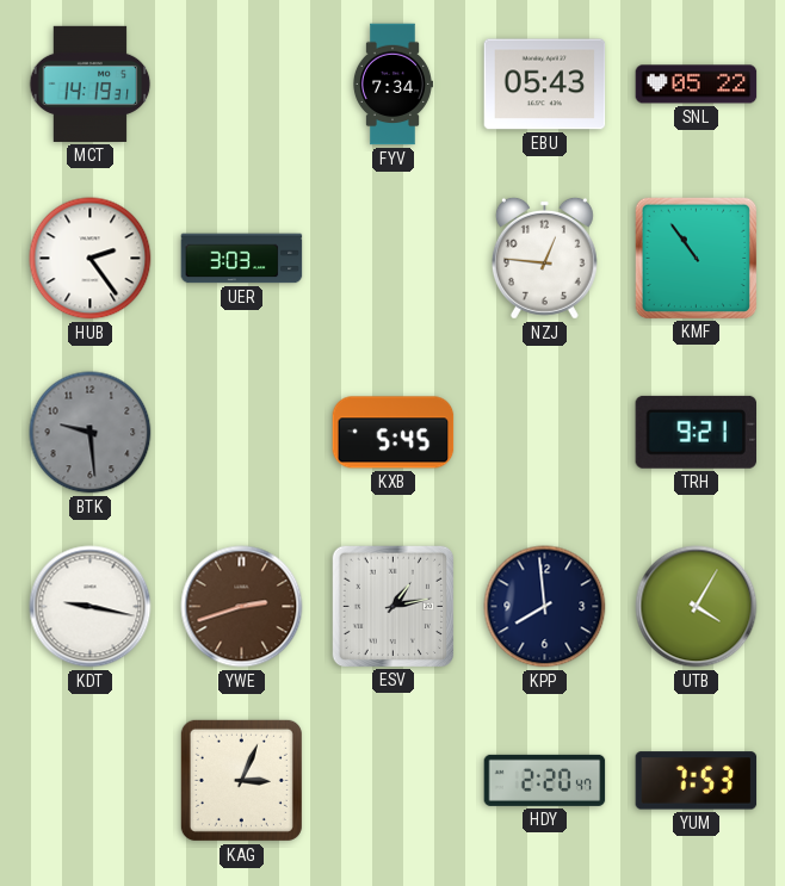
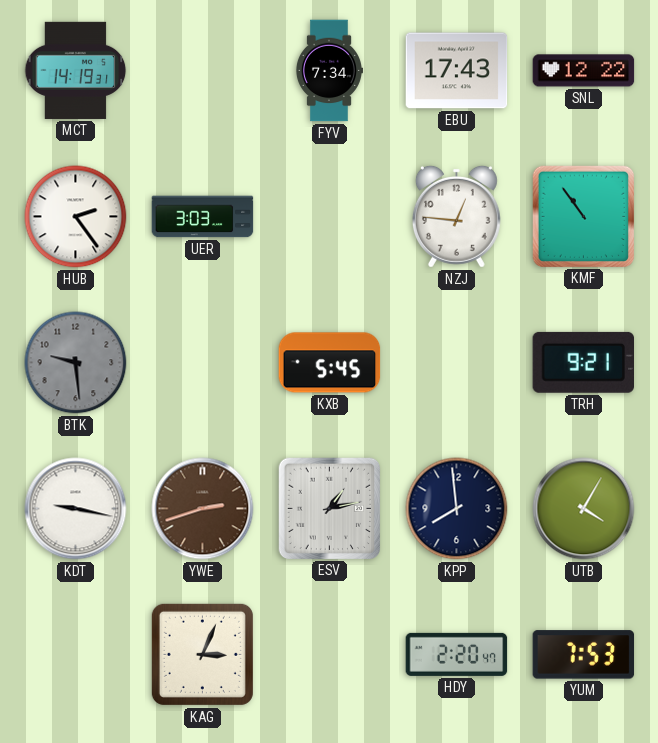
EBU: 05:43 -> 17:43 (457, 71)
SNL: 05:22 -> 12:22 (584, 71)
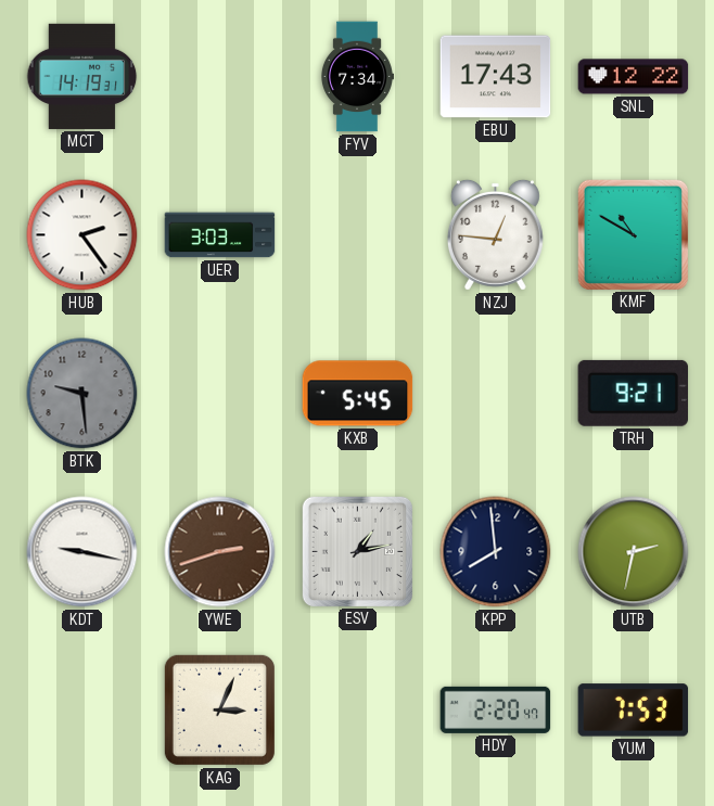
KMF: 10:54 -> 10:50 (633, 234)
UTB: 4:05 -> 2:32 (634, 552)
